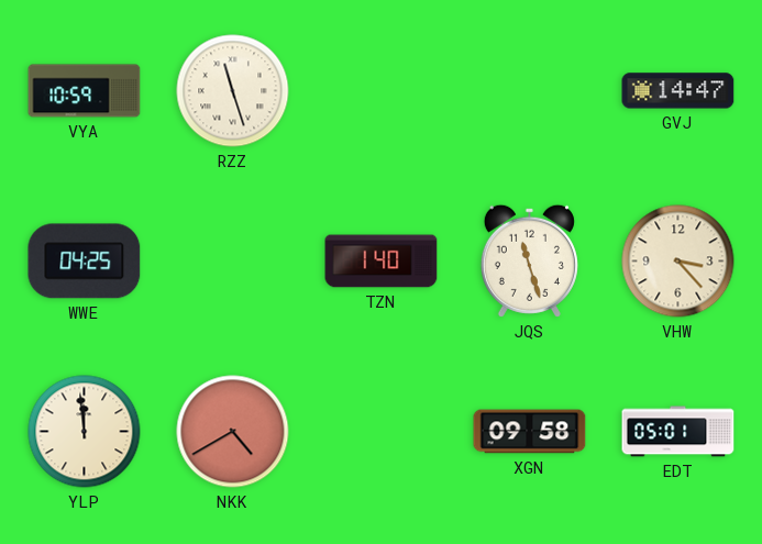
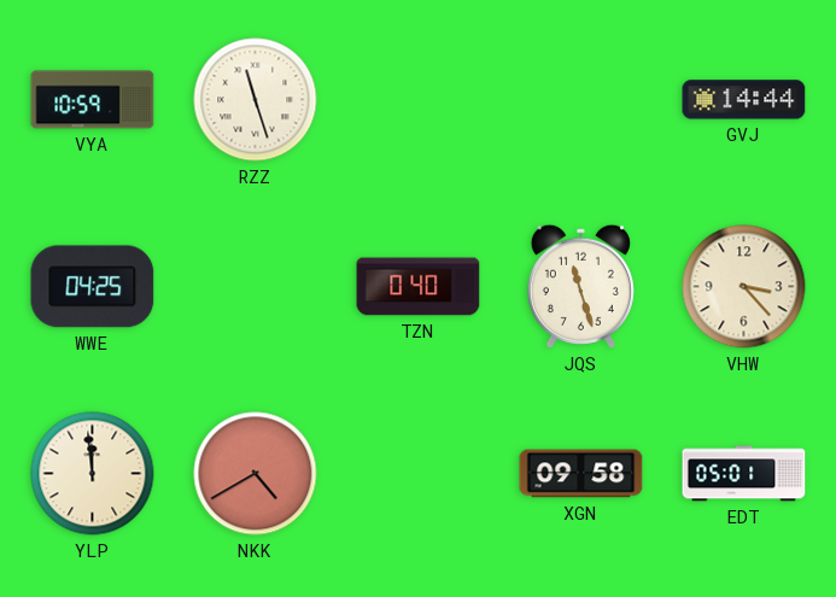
GVJ: 14:47 -> 14:44 (744, 100)
TZN: 1:40 -> 0:40 (419, 287)
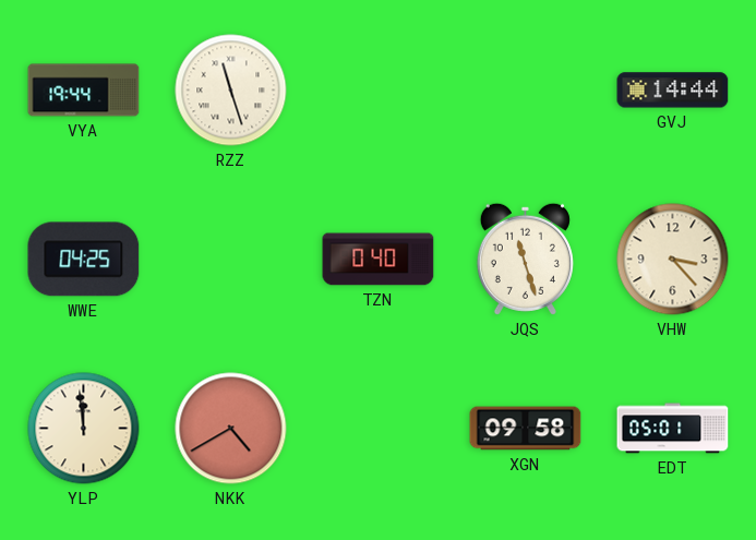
VYA: 10:59 -> 19:44 (84, 91)
